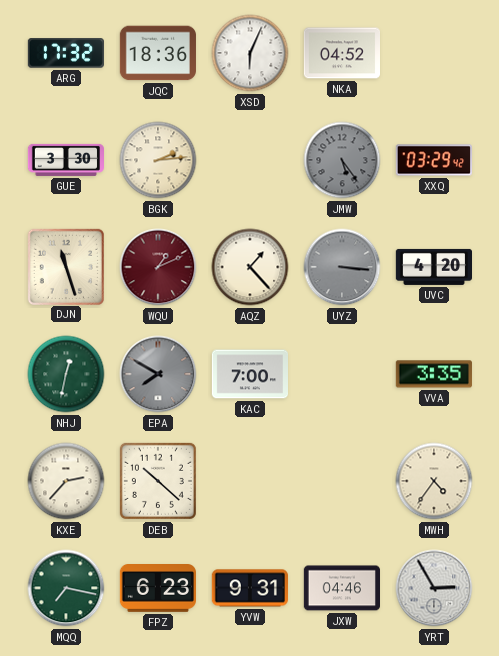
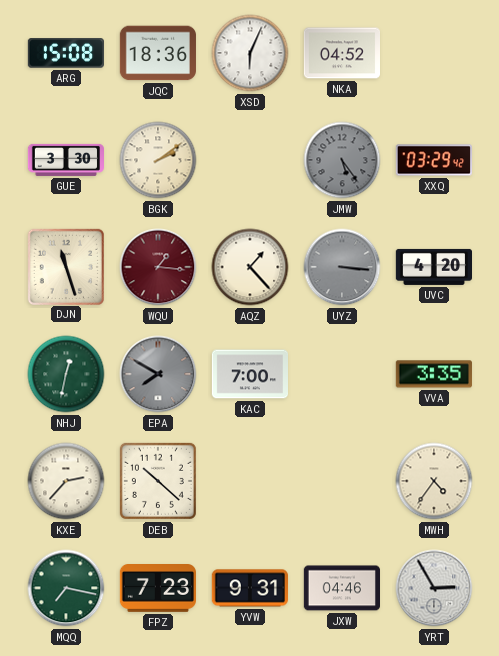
ARG: 17:32 -> 15:08 (66, 53)
BGK: 2:14 -> 2:09 (158, 160)
WQU: 1:11 -> 1:16 (158, 267)
FPZ: 6:23 -> 7:23 (157, 589)
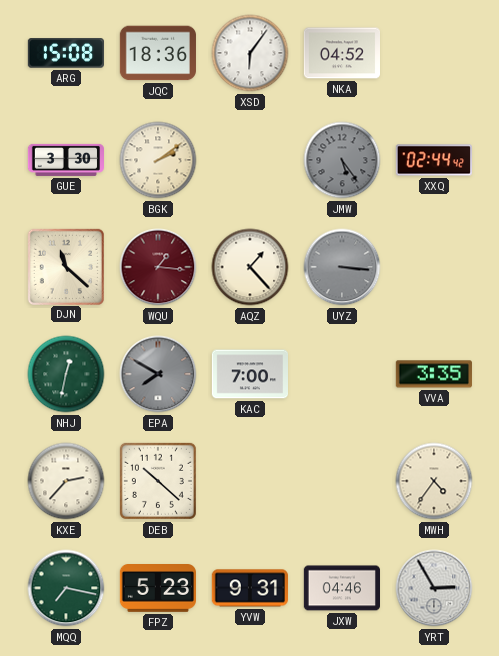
XSD: 6:04 -> 6:06 (250, 53)
XXQ: 03:29 -> 02:44 (433, 160)
DJN: 11:27 -> 11:22 (65, 266)
UVC: 4:20 -> none (433, 267)
FPZ: 7:23 -> 5:23 (157, 589)
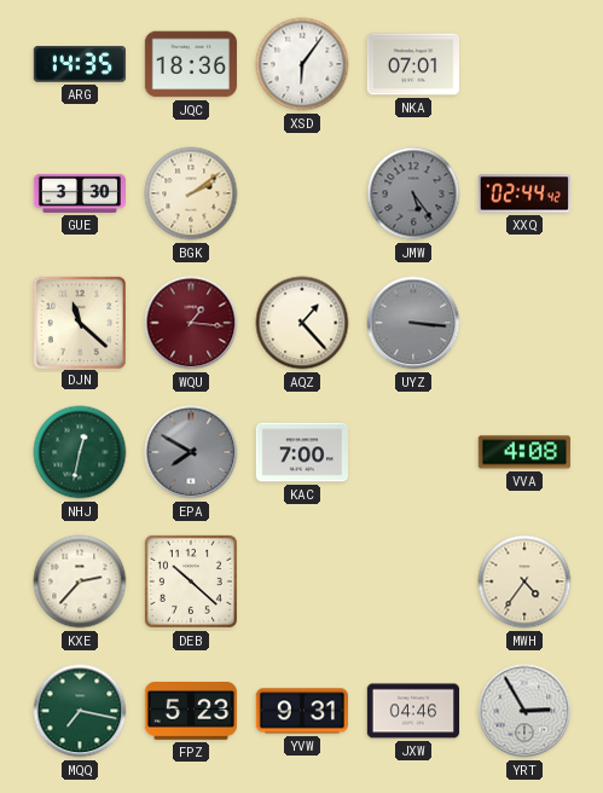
ARG: 15:08 -> 14:35 (80, 64)
NKA: 04:52 -> 07:01 (412, 64)
VVA: 3:35 -> 4:08 (524, 452)
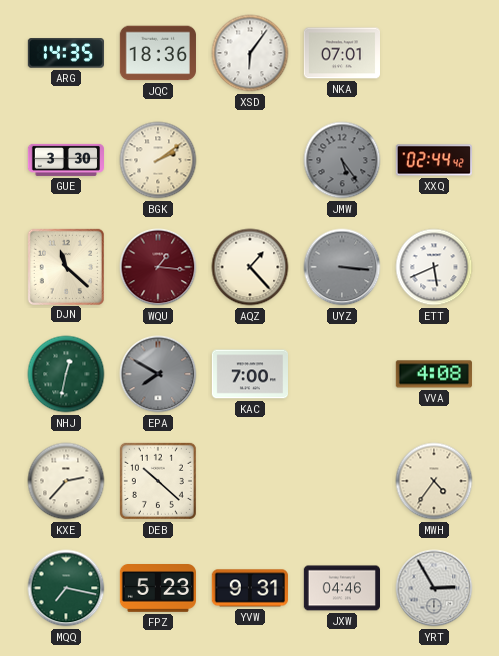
ETT: none -> 5:41 (434, 267)
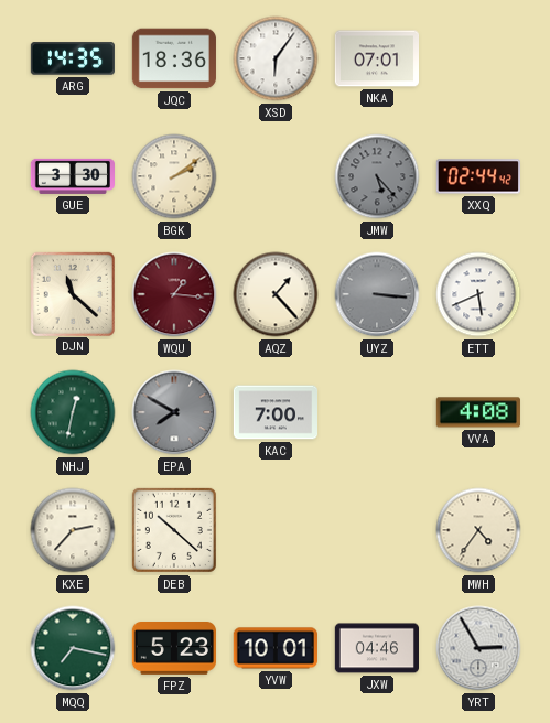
JMW: 5:24 -> 5:23 (377, 176)
YVW: 9:31 -> 10:01 (276, 648)
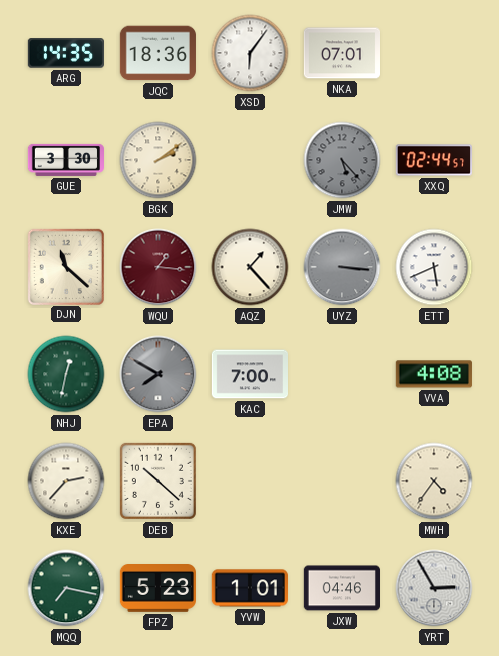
XXQ: 02:44:42 -> 02:44:57 (433, 160)
YVW: 10:01 -> 1:01 (250, 588)
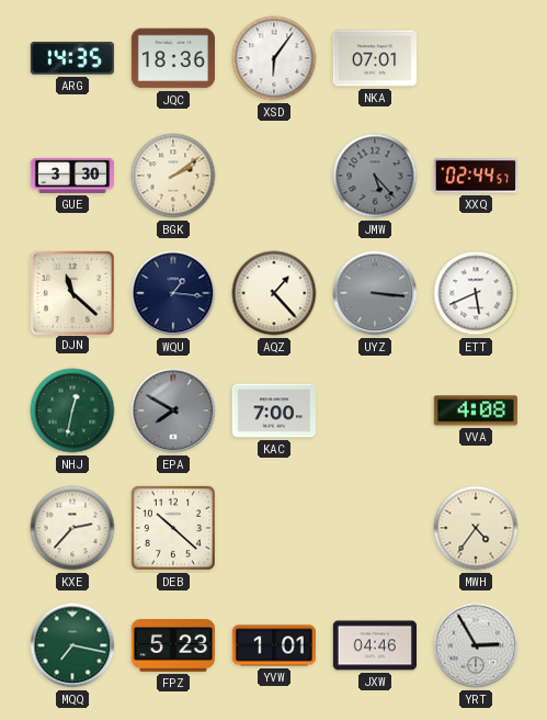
WQU dial: burgundy -> navy (173, 293)
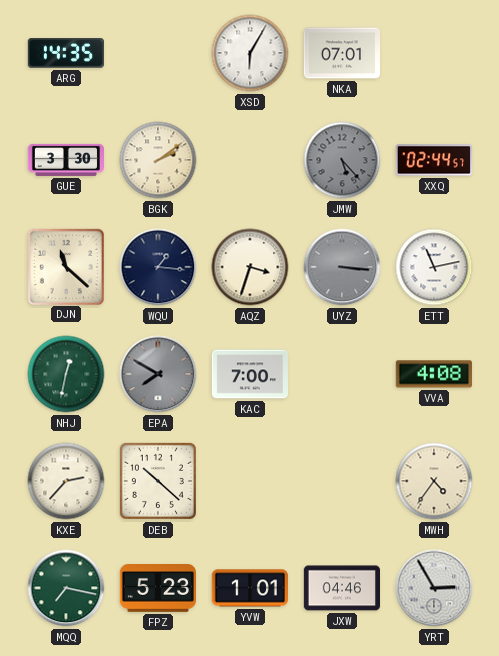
JQC: 18:36 -> none (172, 58)
XSD: 6:06 -> 6:05 (250, 53)
AQZ: 1:23 -> 3:33 (250, 267)
ETT: 5:41 -> 11:13 (434, 267)
